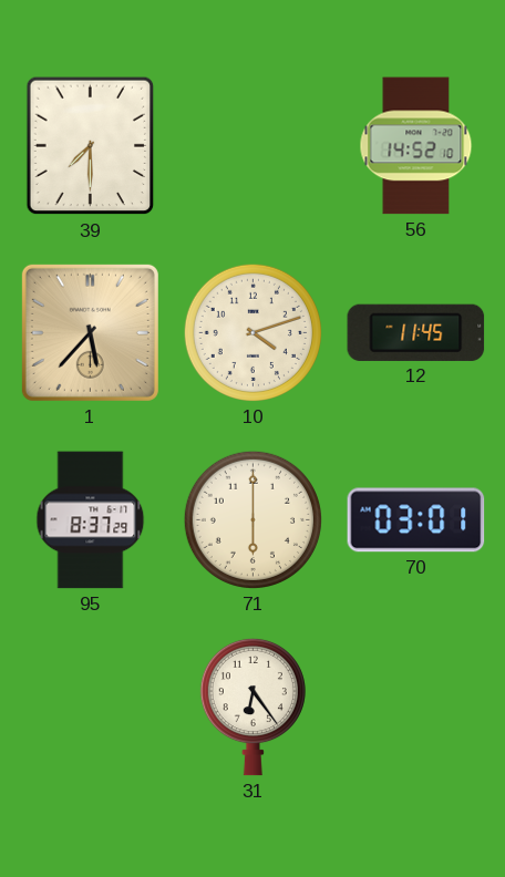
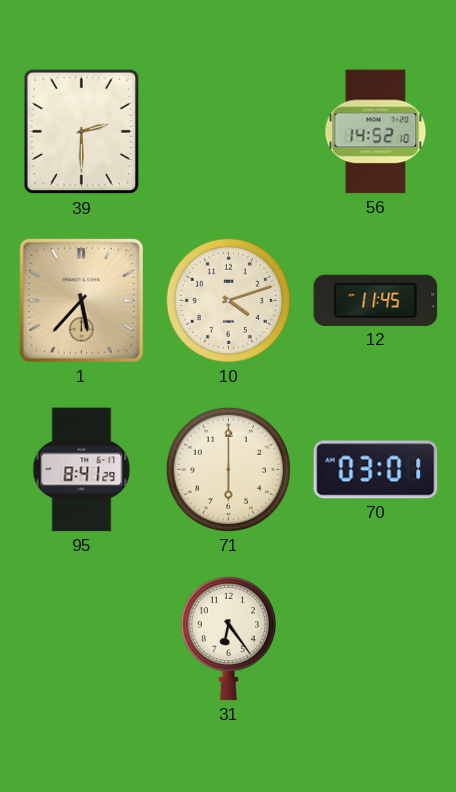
39: 7:30 -> 2:30 (82, 132)
95: 8:37 -> 8:41 (82, 470)
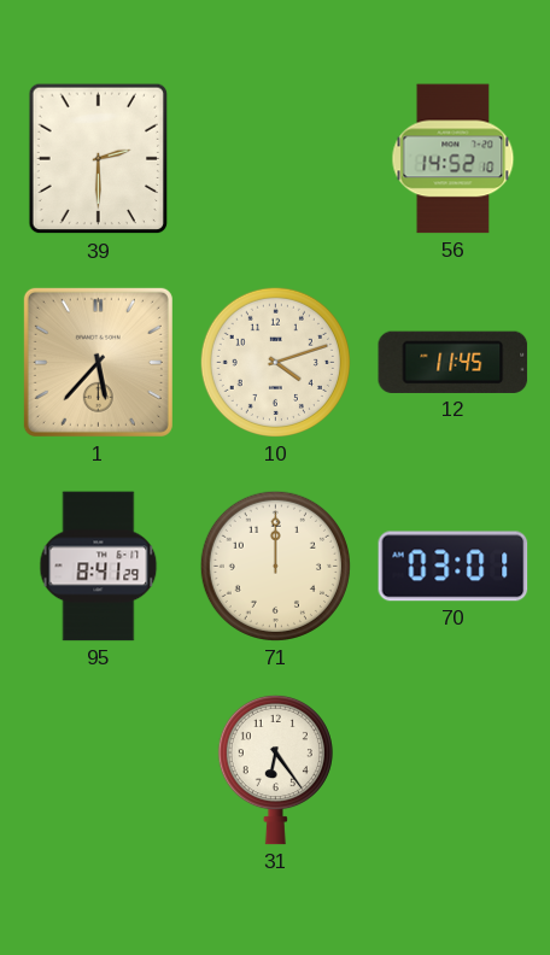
71: 6:00 -> 12:00 (275, 566)
